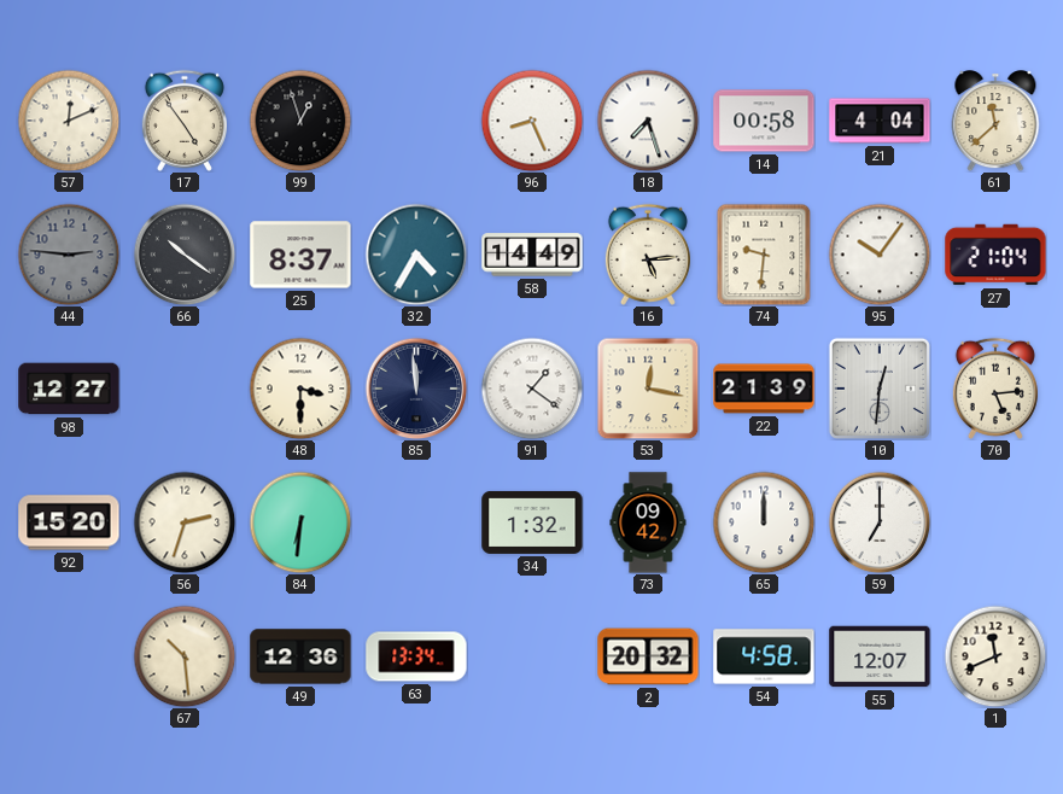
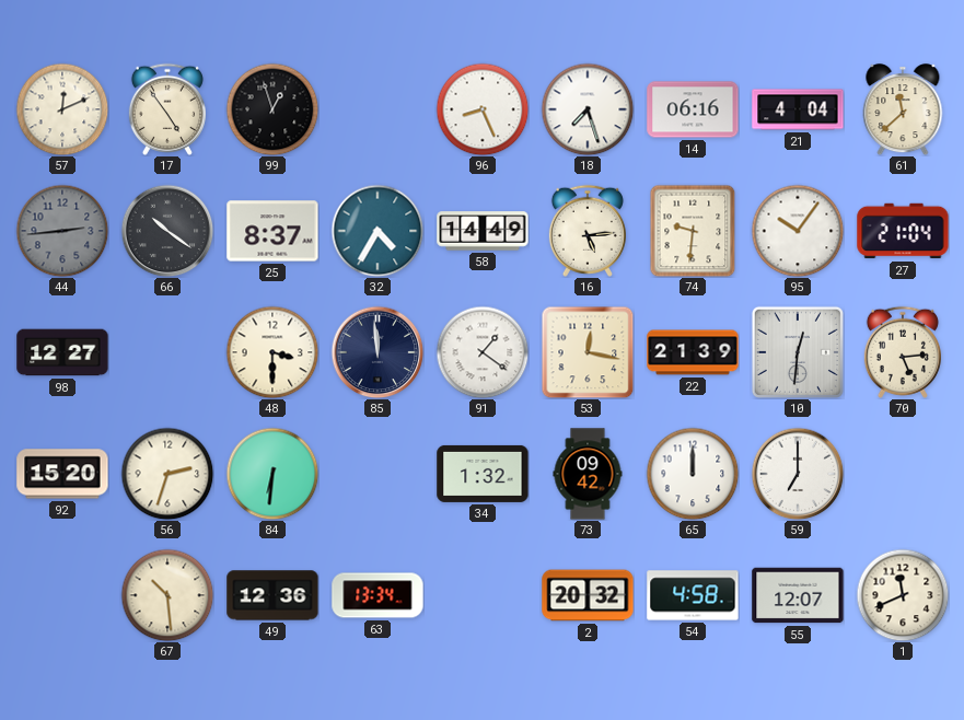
14: 00:58 -> 06:16 (693, 109)
44: 2:46 -> 2:44 (62, 231)
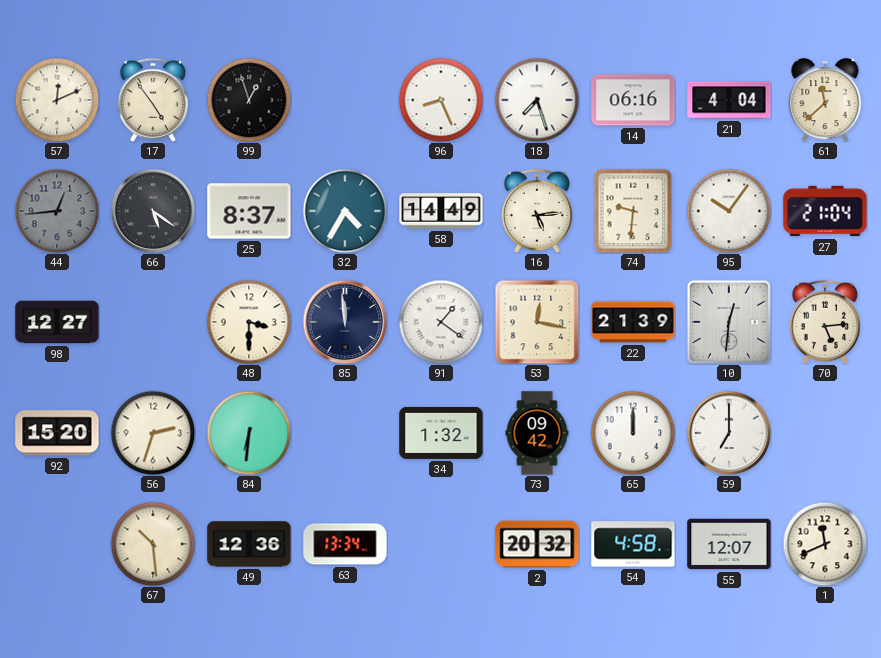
44: 2:44 -> 12:44 (57, 211)
66: 10:21 -> 5:21 (153, 211)
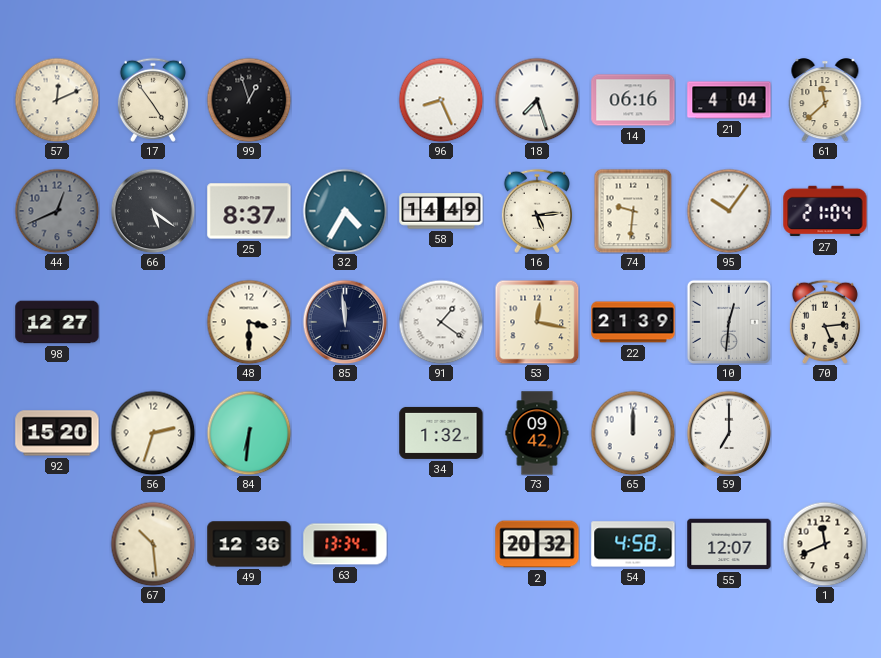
44: 12:44 -> 12:41 (57, 211)
